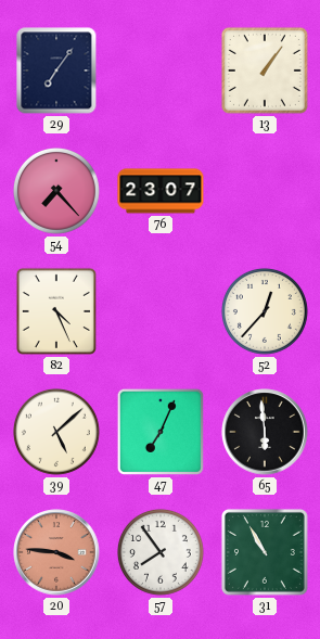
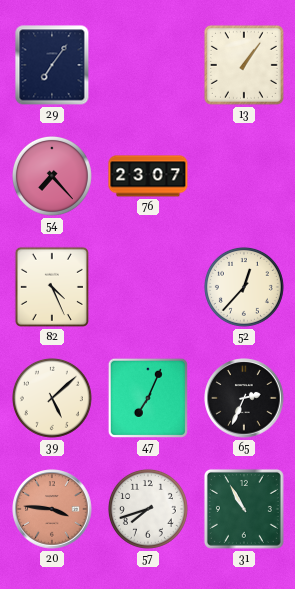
65: 5:59 -> 2:34 (244, 398)
57: 7:54 -> 7:42 (148, 509)
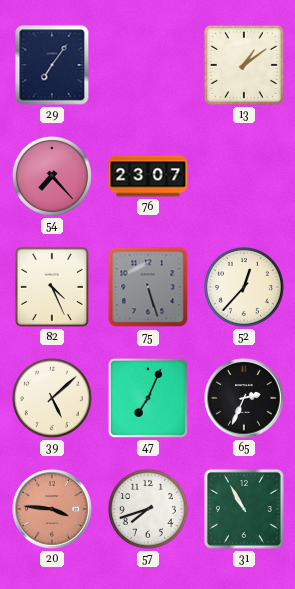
13: 1:06 -> 1:09 (244, 65)
75: none -> 5:27 (148, 287)
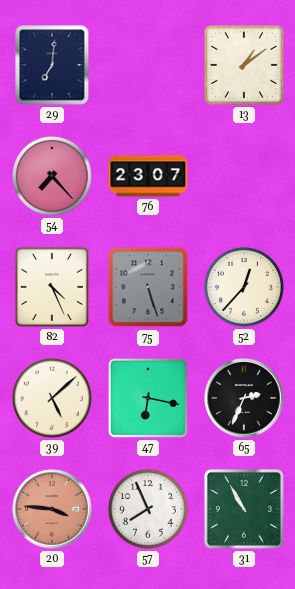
29: 7:06 -> 7:01 (52, 65)
47: 7:04 -> 6:17 (148, 398)
57: 7:42 -> 7:56 (148, 509)
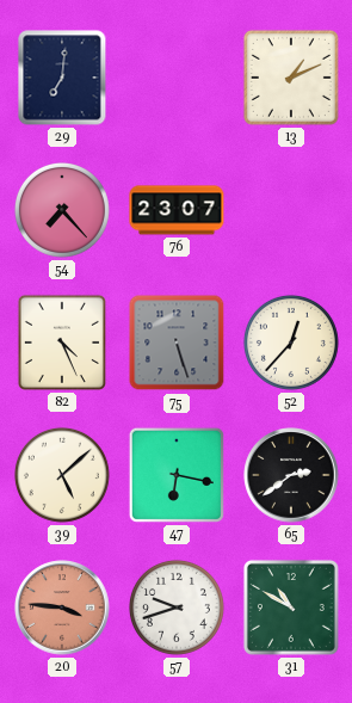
13: 1:09 -> 1:11 (291, 78)
65: 2:34 -> 2:39 (291, 475)
57: 7:56 -> 9:42 (177, 608)
31: 10:55 -> 10:50 (291, 608)
